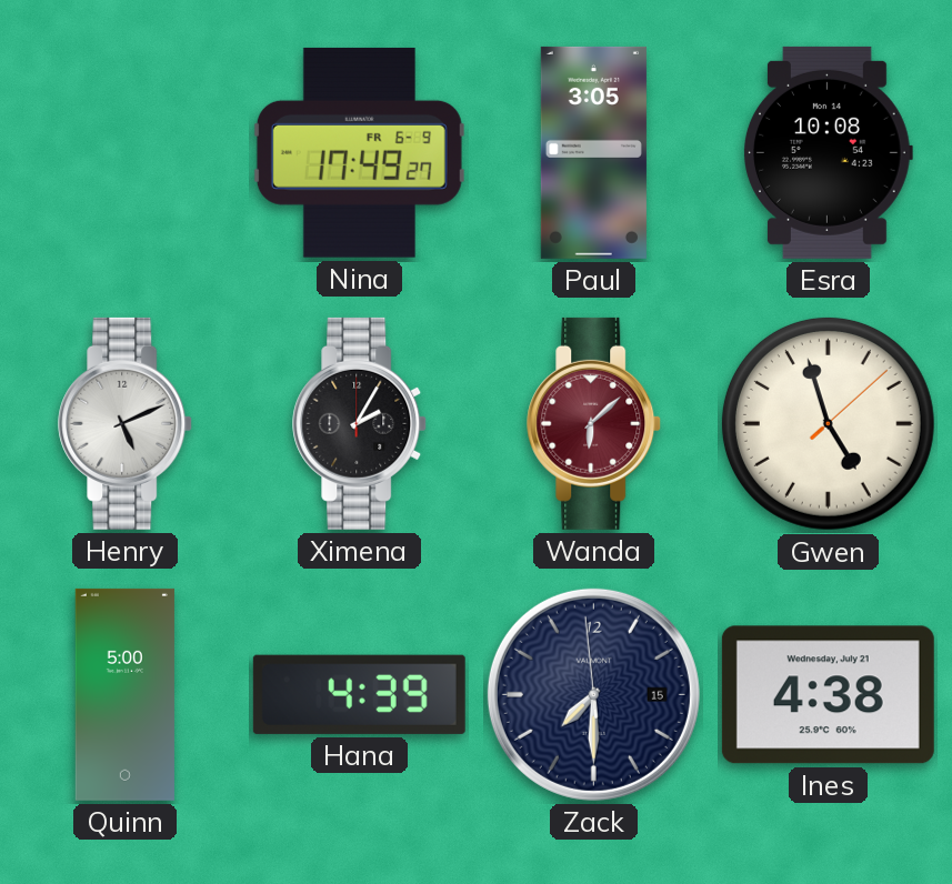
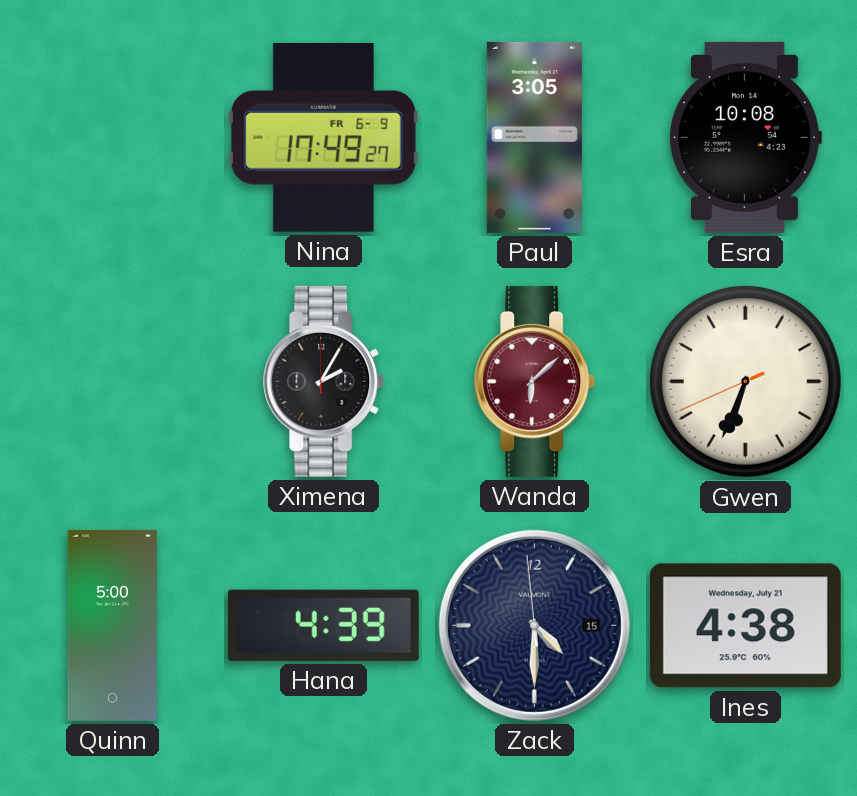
Henry: 5:11 -> none (126, 423)
Gwen: 4:57 -> 6:33 (745, 381)
Zack: 7:29 -> 4:29 (534, 625)
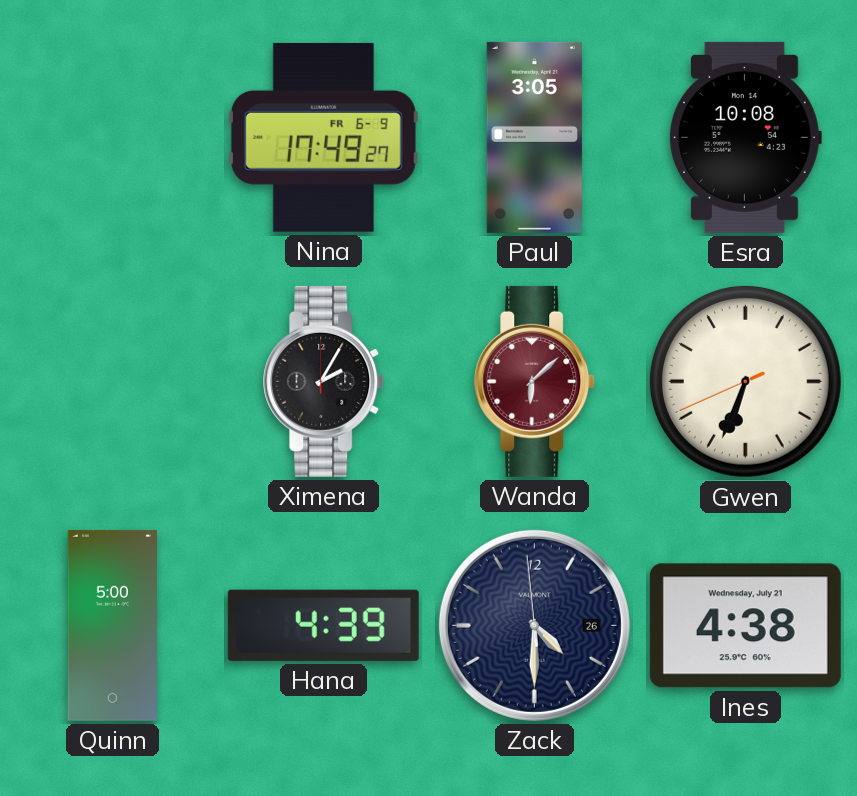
Zack date: 15 -> 26 (534, 625)
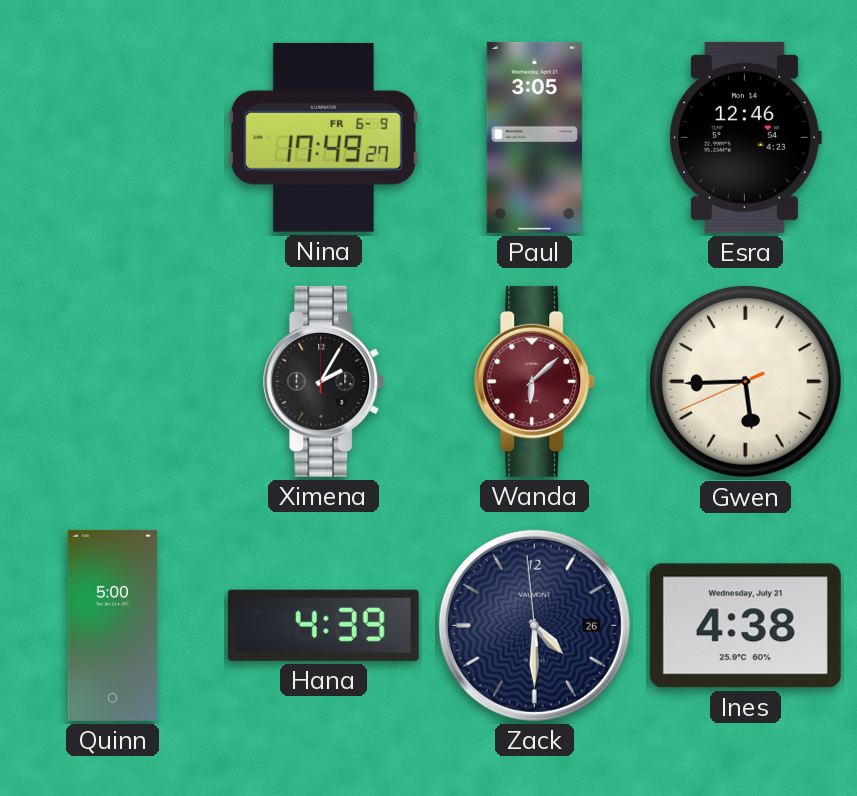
Esra: 10:08 -> 12:46 (745, 137)
Gwen: 6:33 -> 5:44 (745, 381)
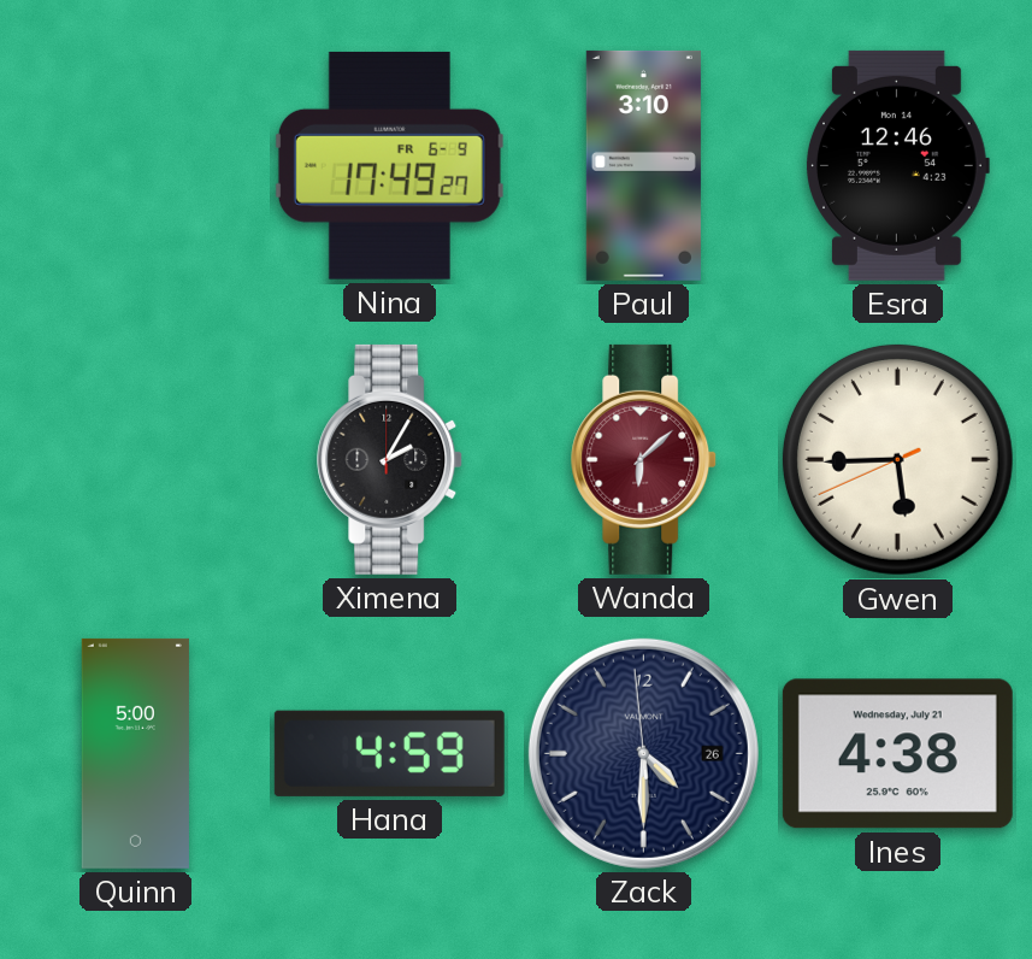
Paul: 3:05 -> 3:10 (643, 165)
Hana: 4:39 -> 4:59 (389, 753)
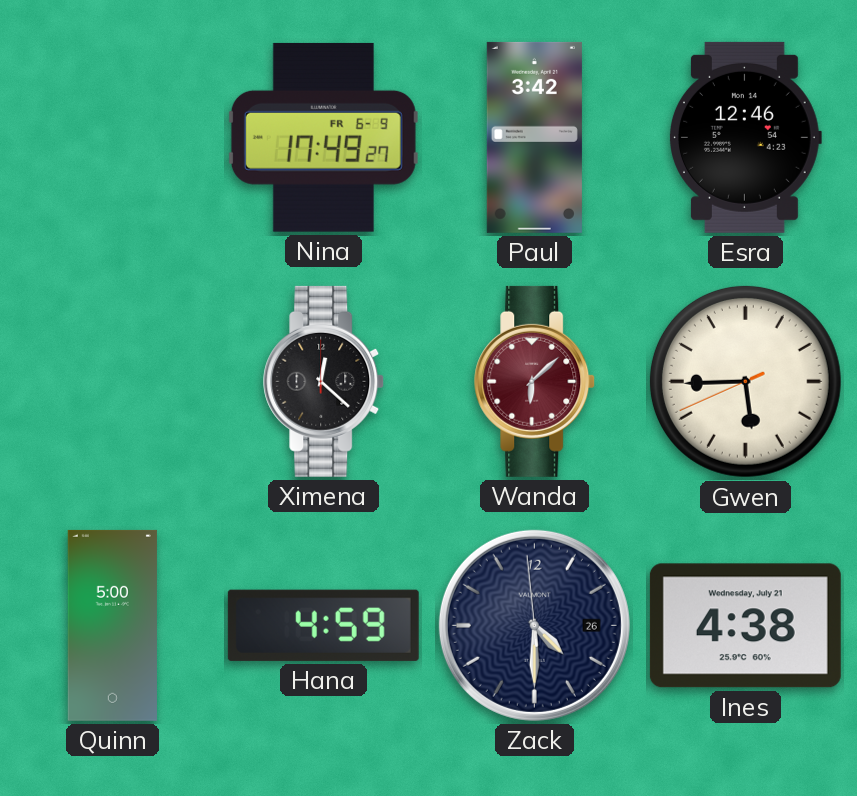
Paul: 3:10 -> 3:42 (534, 137)
Ximena: 2:05 -> 12:22 (324, 381)
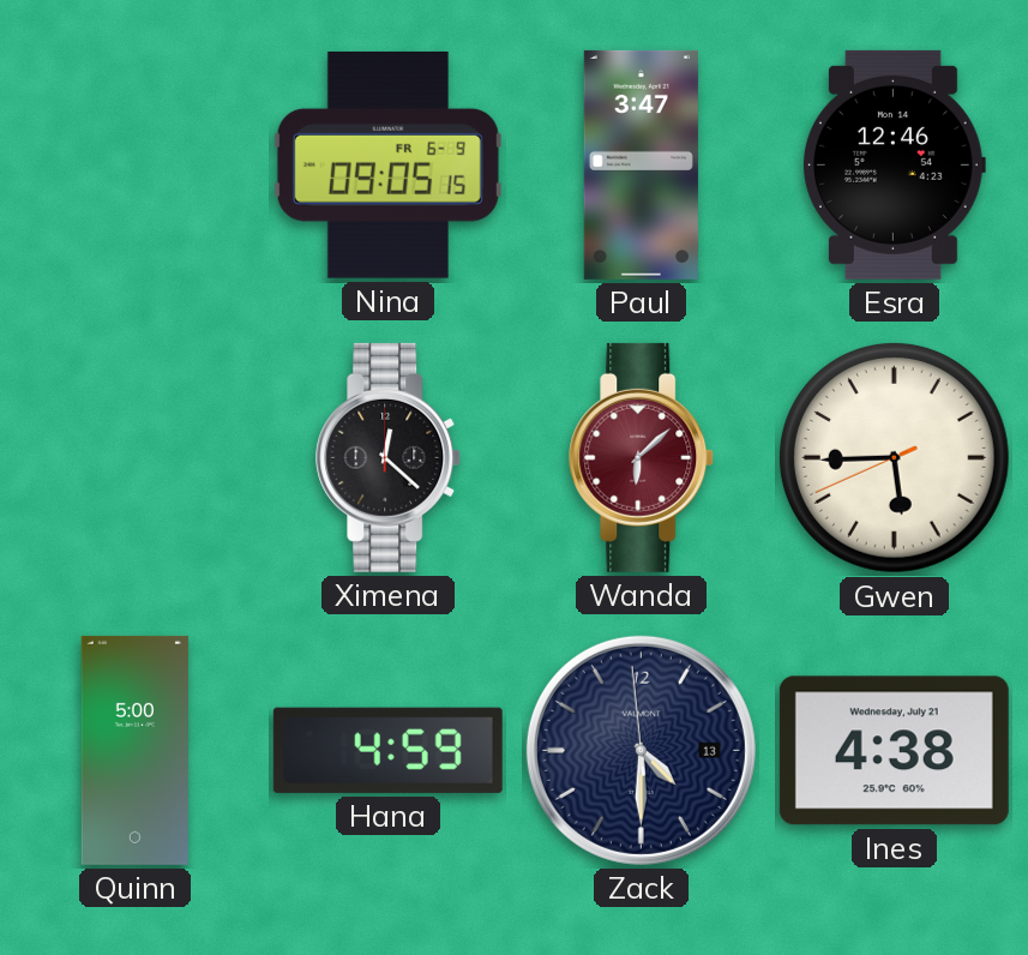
Nina: 17:49 -> 09:05 (387, 164)
Paul: 3:42 -> 3:47 (641, 164)
Zack date: 26 -> 13 (641, 750)
